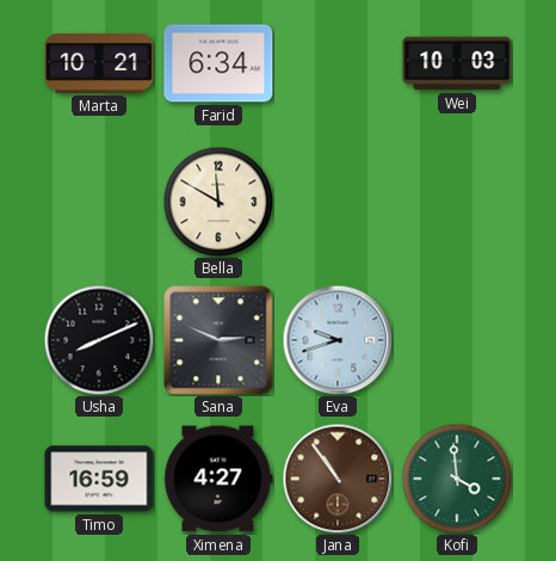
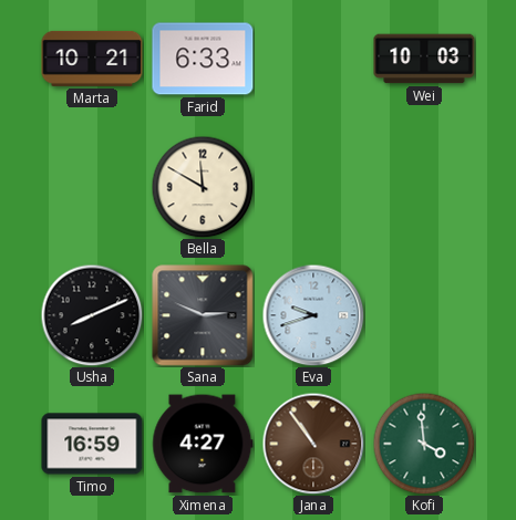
Farid: 6:34 -> 6:33 (203, 59)
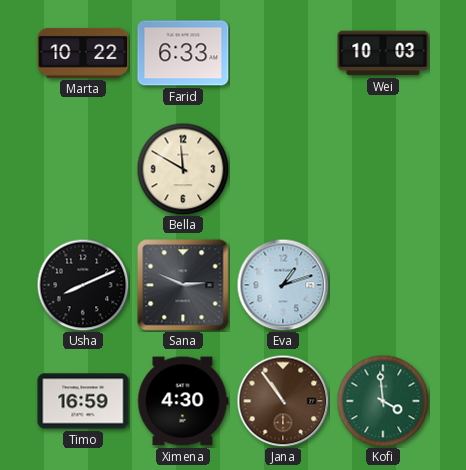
Marta: 10:21 -> 10:22 (83, 53)
Eva: 9:42 -> 1:12 (283, 285)
Ximena: 4:27 -> 4:30 (183, 401)
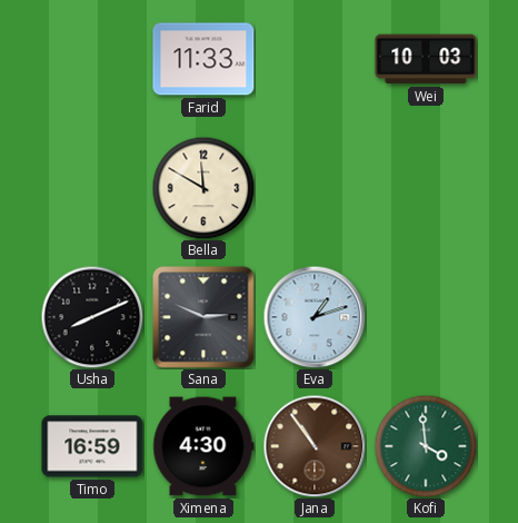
Marta: 10:22 -> none (83, 53)
Farid: 6:33 -> 11:33 (203, 59)
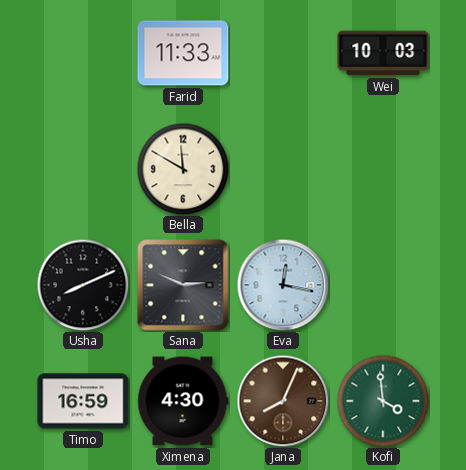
Eva: 1:12 -> 12:17 (283, 285)
Jana: 10:54 -> 8:04 (283, 401)
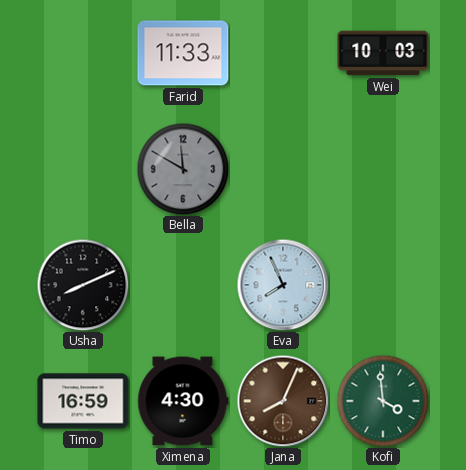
Bella dial: cream -> grey (183, 169)
Sana: 2:49 -> none (183, 285)
Eva: 12:17 -> 7:56 (283, 285)
